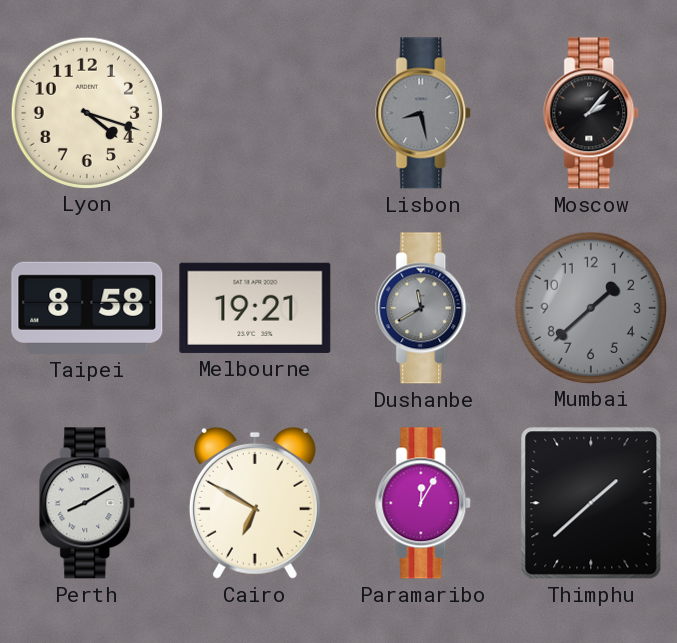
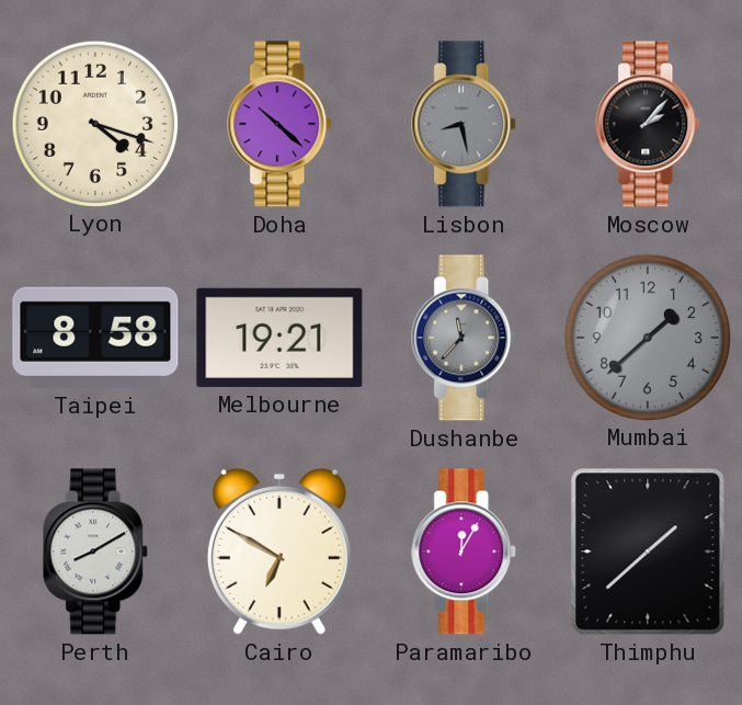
Doha: none -> 10:22 (281, 124)
Dushanbe: 11:40 -> 11:37 (465, 338)
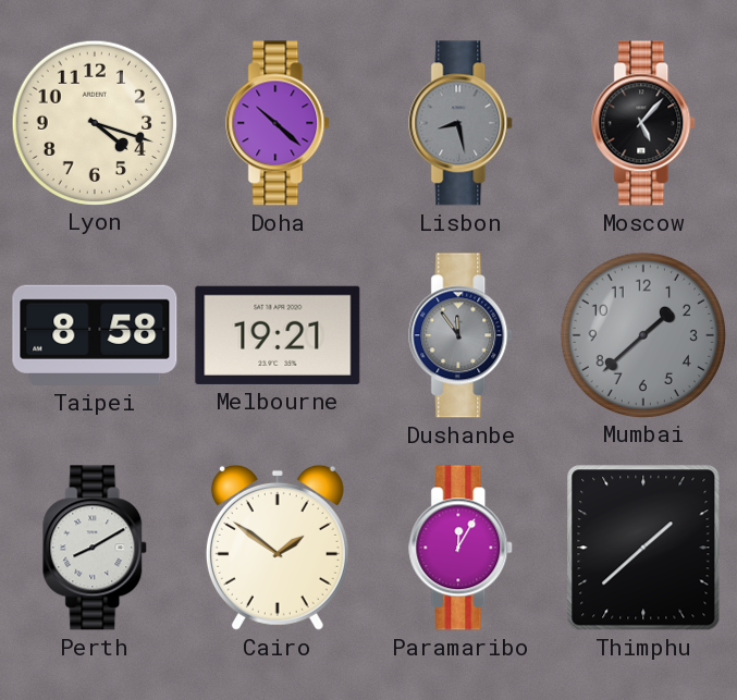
Moscow: 2:07 -> 5:07 (644, 123)
Dushanbe: 11:37 -> 11:54 (462, 335)
Cairo: 6:50 -> 1:51 (278, 548)
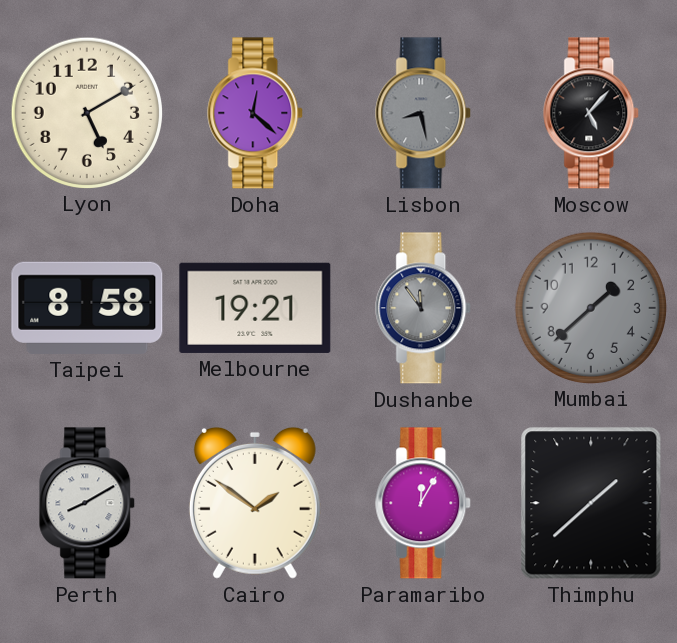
Lyon: 4:18 -> 5:10 (86, 112)
Doha: 10:22 -> 12:22 (256, 113)
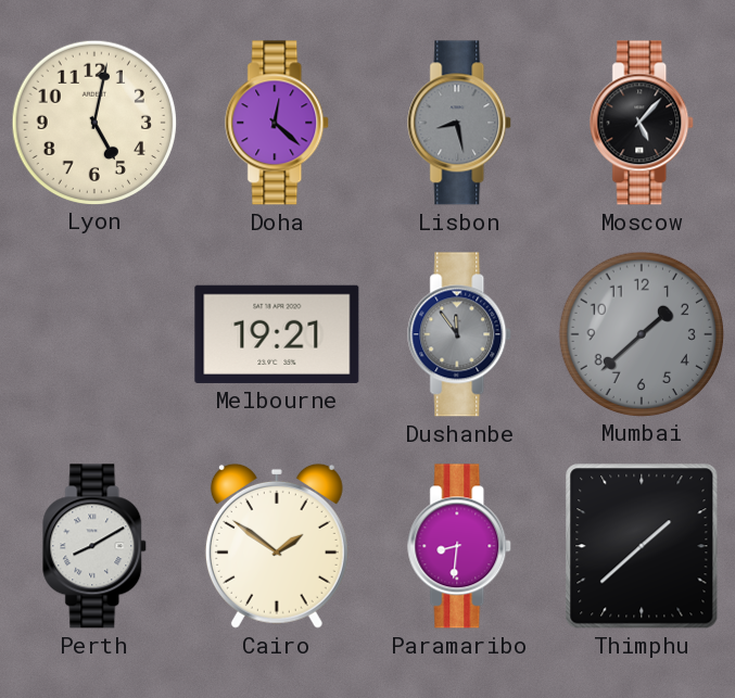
Lyon: 5:10 -> 5:02 (93, 122)
Taipei: 8:58 -> none (87, 308)
Paramaribo: 12:05 -> 8:31 (460, 546)
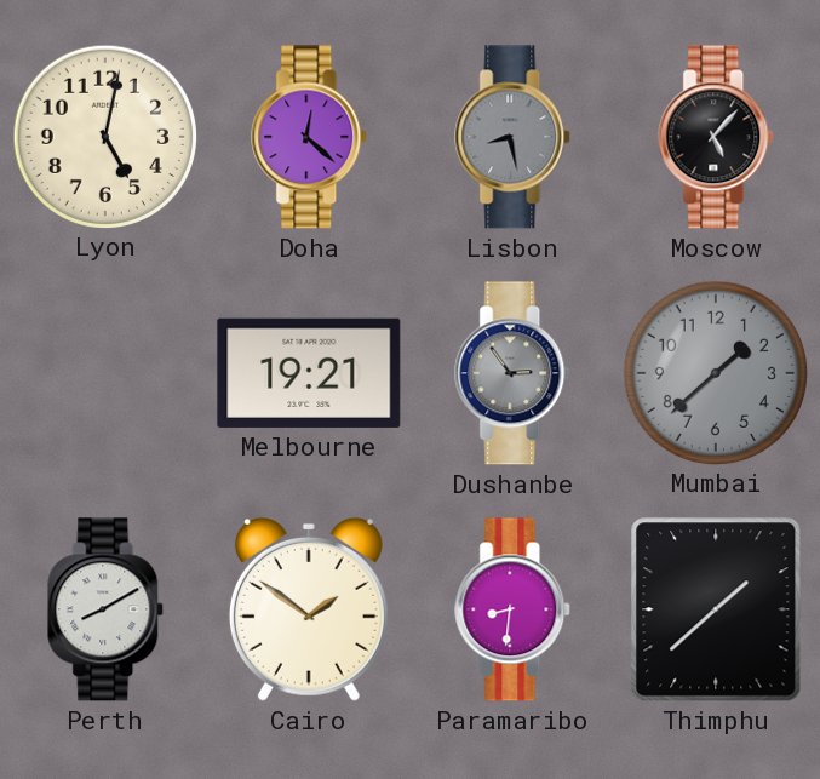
Dushanbe: 11:54 -> 2:54 (514, 373)
